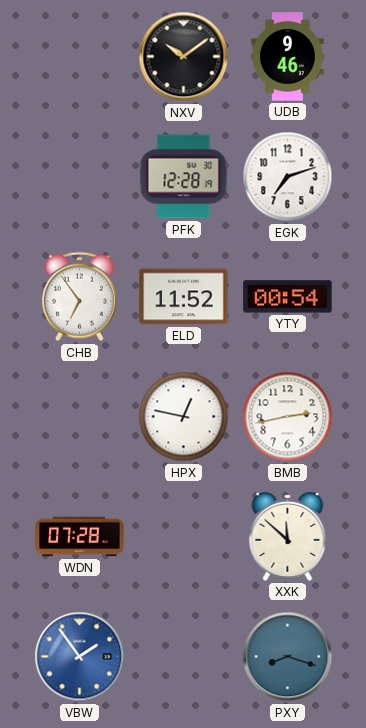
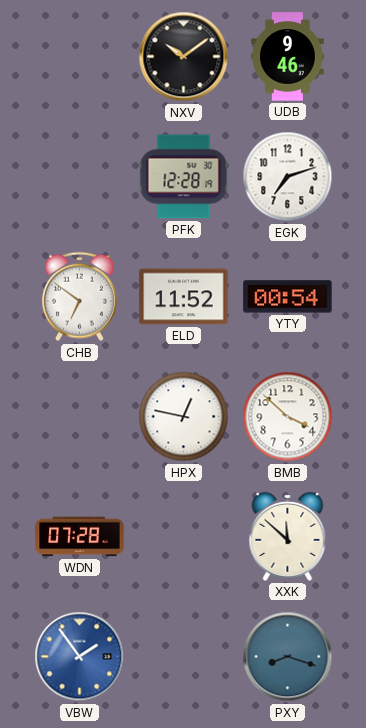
CHB: 6:54 -> 6:51 (79, 297)
BMB: 2:43 -> 3:52 (288, 417)
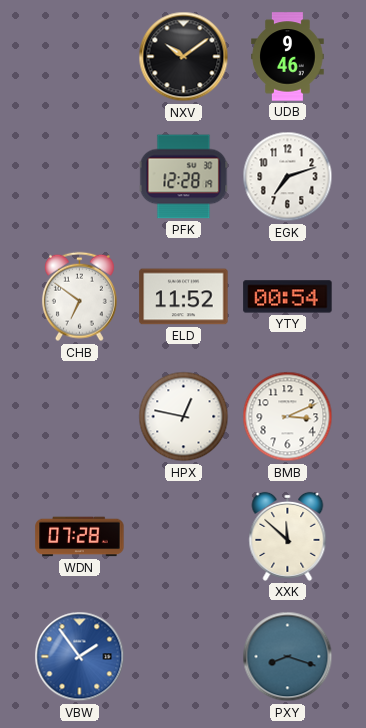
BMB: 3:52 -> 3:11 (288, 417)
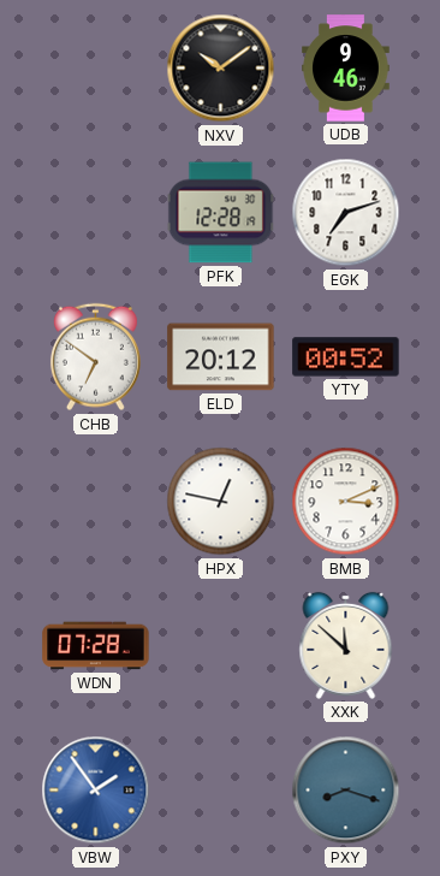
ELD: 11:52 -> 20:12 (221, 357)
YTY: 00:54 -> 00:52 (346, 357)
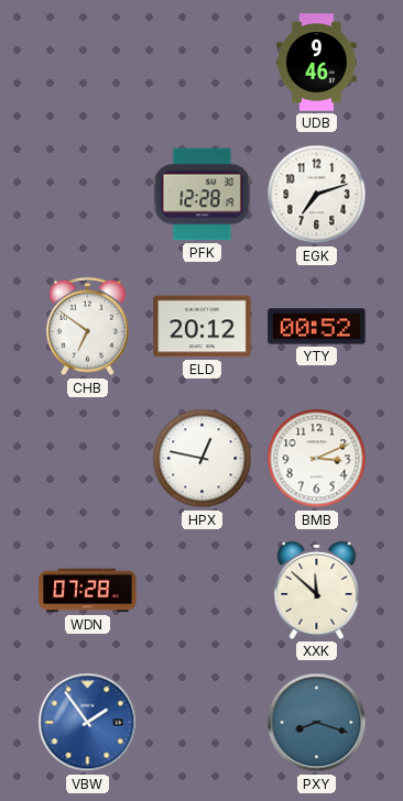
NXV: 10:09 -> none (221, 69)
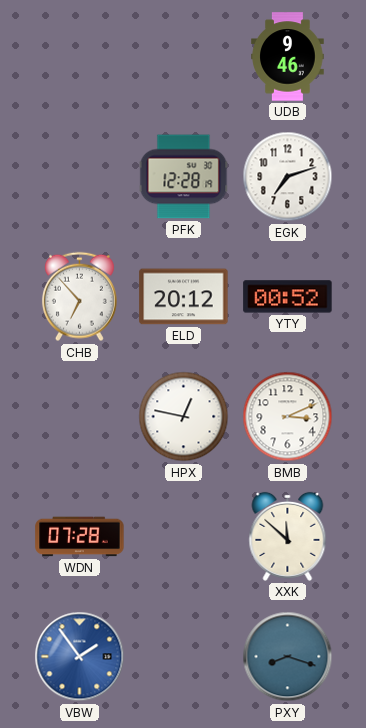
CHB: 6:51 -> 6:53 (79, 297)
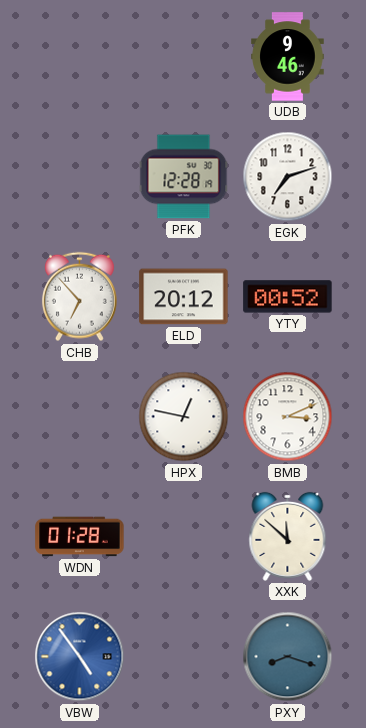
WDN: 07:28 -> 01:28 (80, 537)
VBW: 1:54 -> 4:54 (80, 657)
